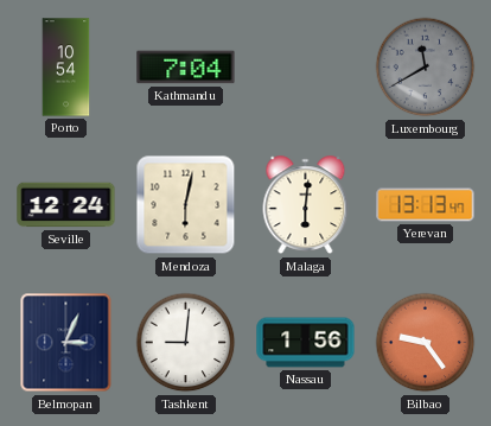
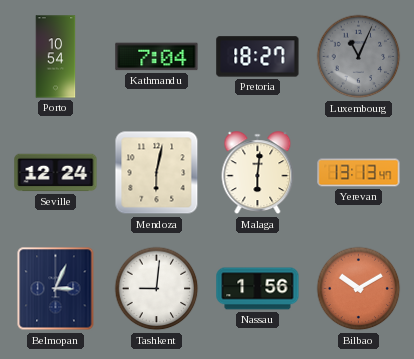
Pretoria: none -> 18:27 (258, 57)
Luxembourg: 11:40 -> 11:04 (359, 57)
Bilbao: 9:24 -> 10:10 (359, 289)
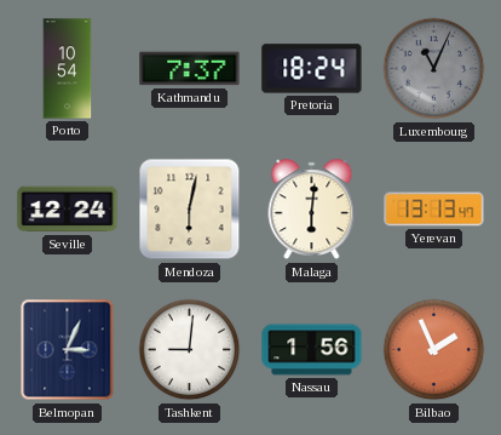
Kathmandu: 7:04 -> 7:37 (190, 69)
Pretoria: 18:27 -> 18:24 (312, 69)
Bilbao: 10:10 -> 1:56 (434, 350)
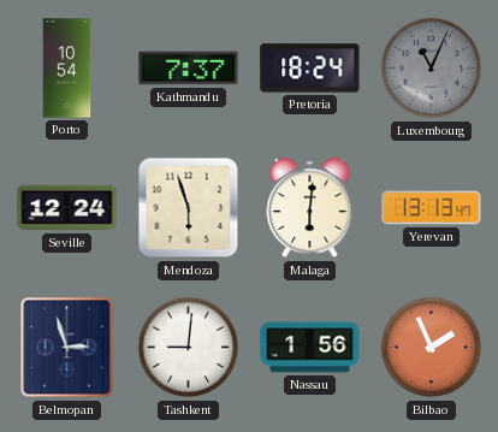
Mendoza: 6:02 -> 5:57 (189, 208)
Belmopan: 3:04 -> 2:57 (67, 348)
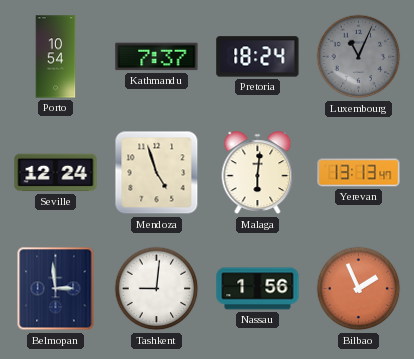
Mendoza: 5:57 -> 4:57 (157, 173)
Belmopan: 2:57 -> 2:59 (56, 289)
